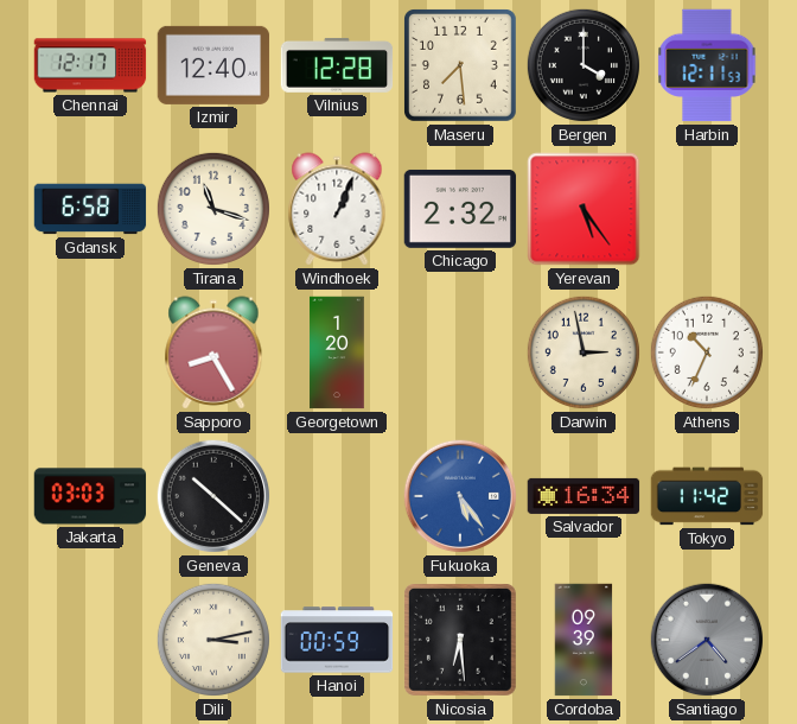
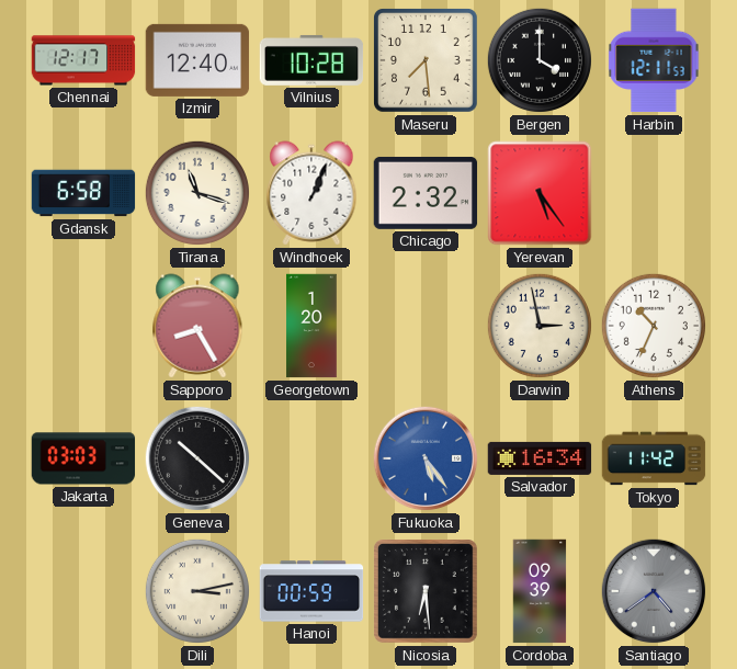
Vilnius: 12:28 -> 10:28 (311, 60)
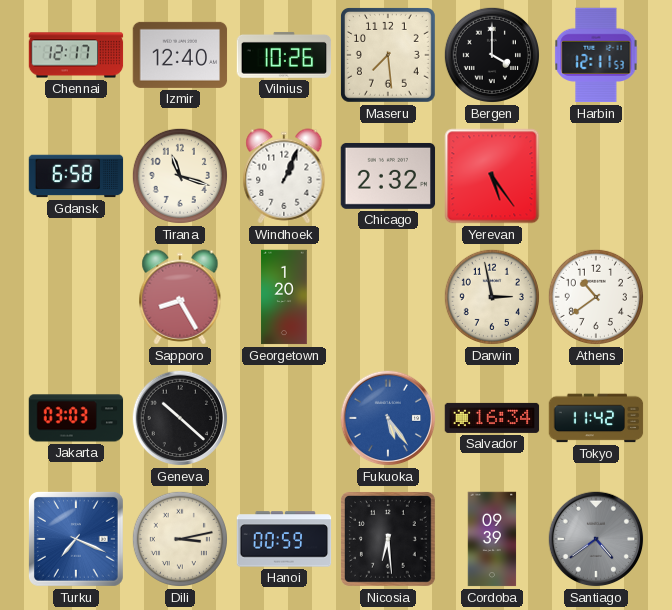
Vilnius: 10:28 -> 10:26 (284, 55)
Athens: 10:34 -> 10:39 (596, 297)
Turku: none -> 7:19 (77, 540)
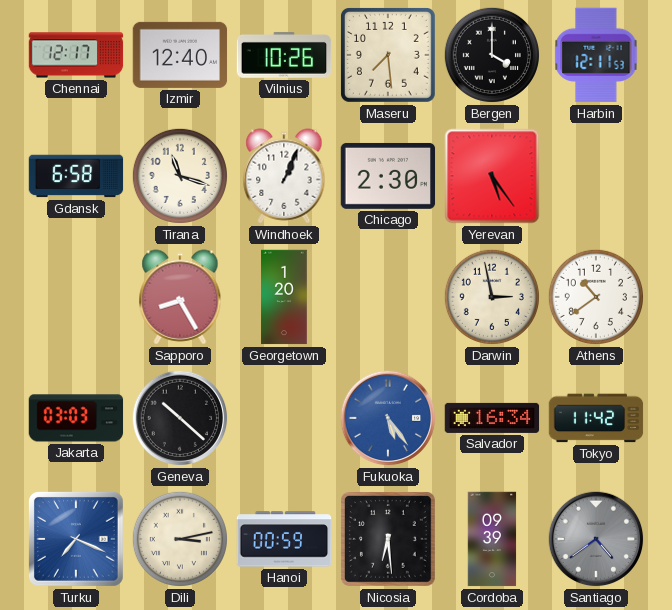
Chicago: 2:32 -> 2:30 (388, 176)
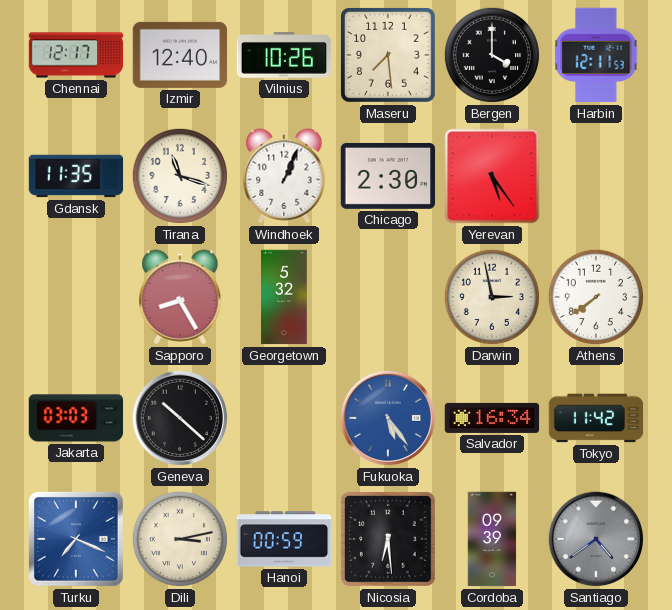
Gdansk: 6:58 -> 11:35 (76, 176)
Georgetown: 1:20 -> 5:32 (284, 297)
Athens: 10:39 -> 7:39 (596, 297)
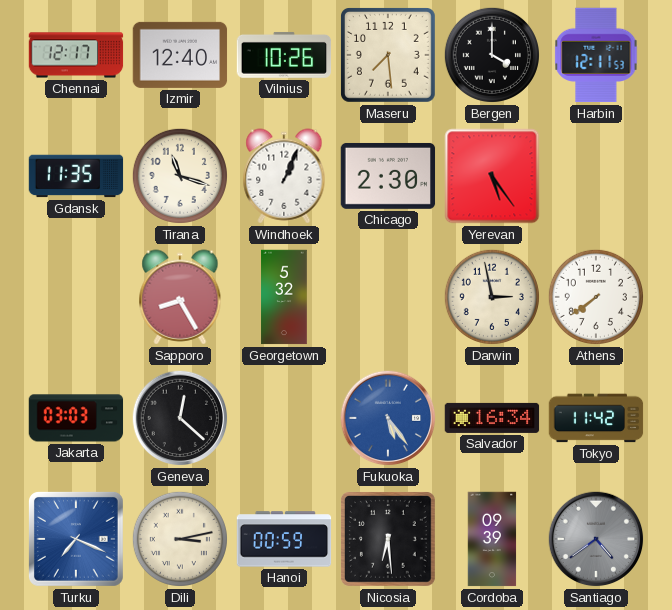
Geneva: 10:22 -> 12:22 (180, 418)
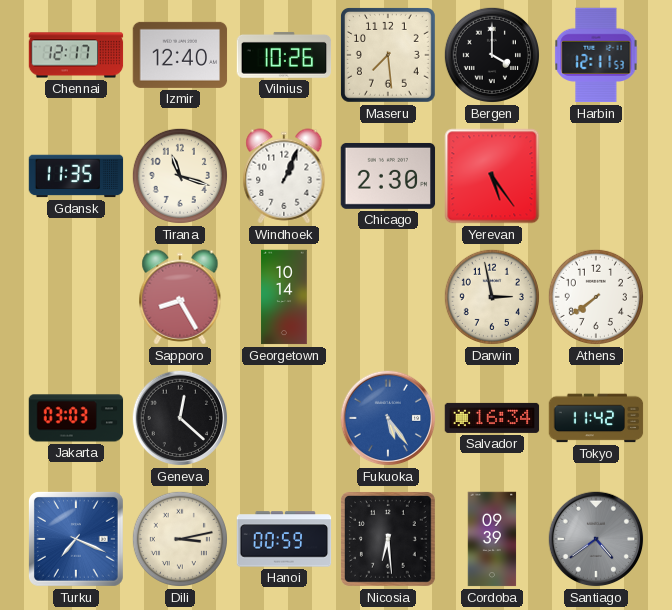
Georgetown: 5:32 -> 10:14 (284, 297)
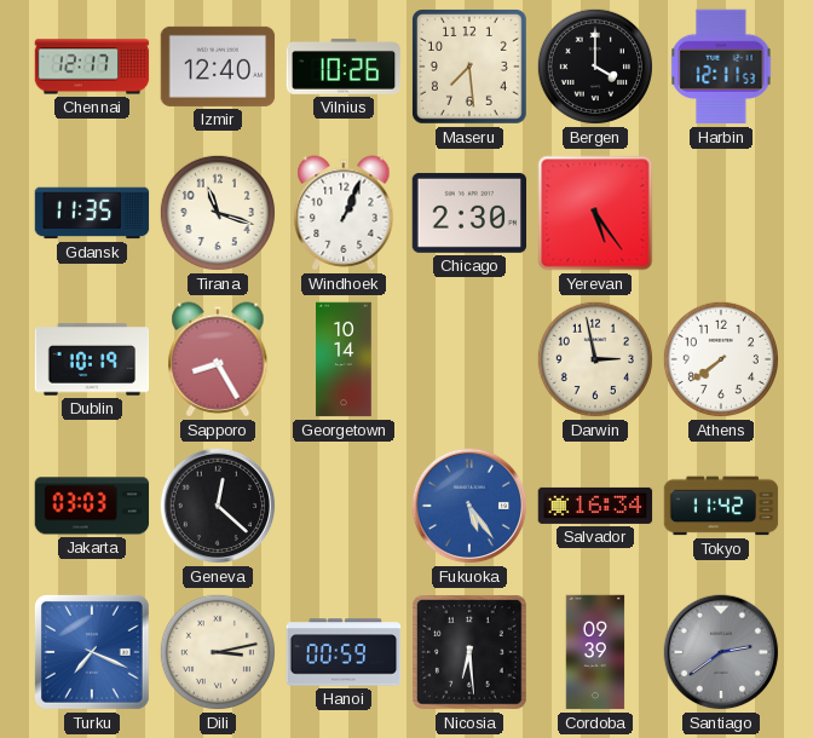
Dublin: none -> 10:19 (92, 359)
Santiago: 4:39 -> 2:39 (721, 652)
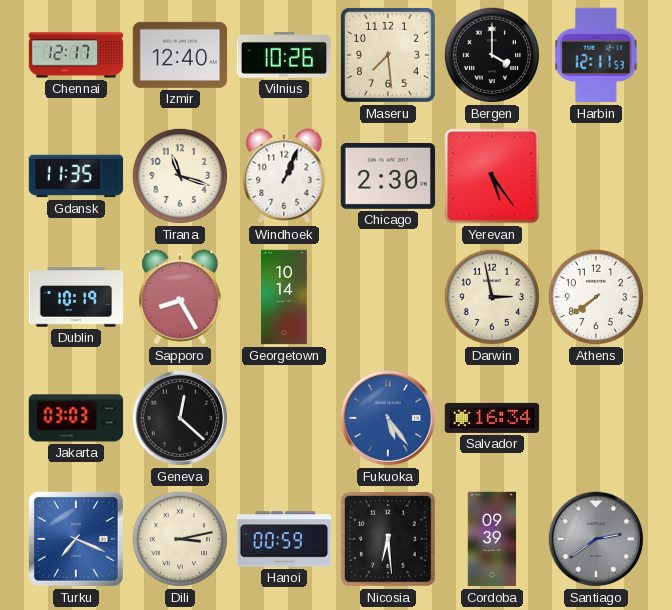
Tokyo: 11:42 -> none (721, 506)
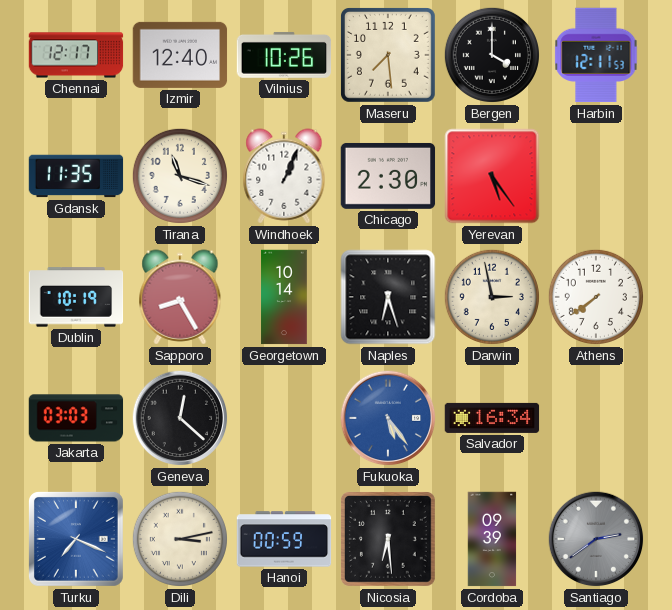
Naples: none -> 6:27 (388, 297)
